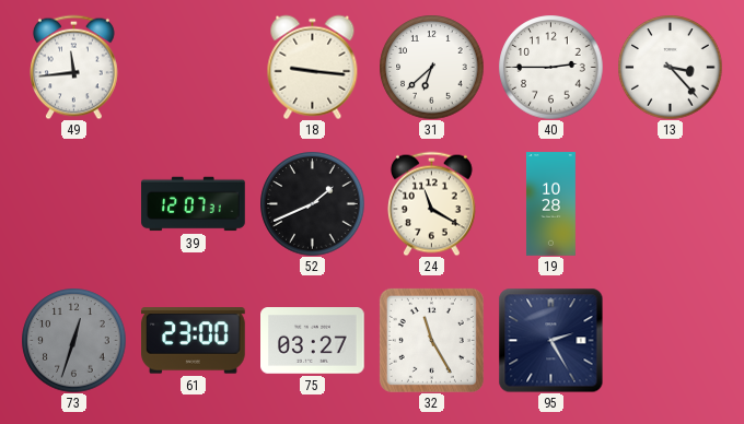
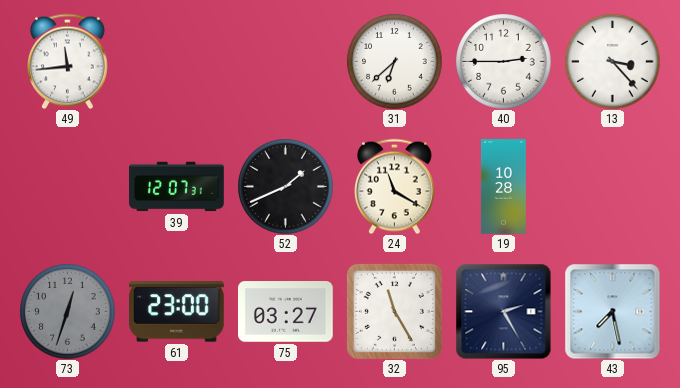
18: 9:16 -> none (313, 67)
43: none -> 7:28 (612, 311)
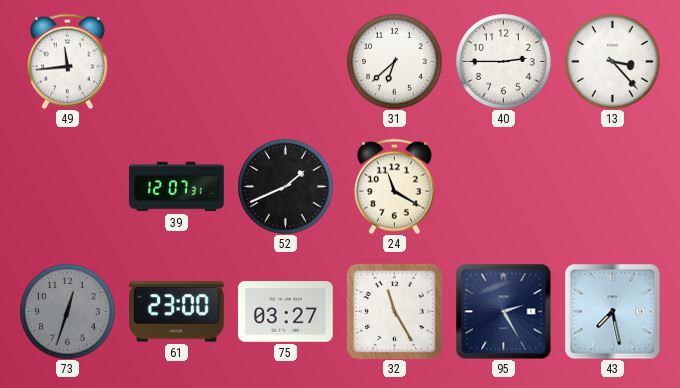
19: 10:28 -> none (503, 187)
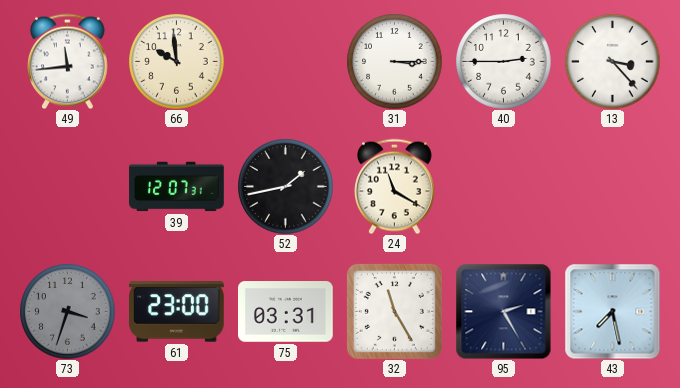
66: none -> 9:59 (176, 61)
31: 6:38 -> 3:15 (394, 61)
52: 1:41 -> 1:43 (285, 186)
73: 12:33 -> 3:33 (67, 311)
75: 03:27 -> 03:31 (286, 312)
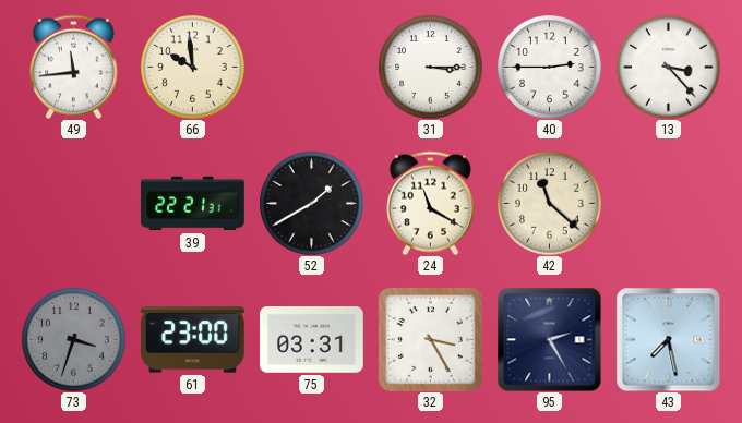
39: 12:07 -> 22:21 (193, 204)
52: 1:43 -> 1:40 (311, 203)
42: none -> 11:22 (549, 203)
32: 11:25 -> 3:25 (430, 339)
